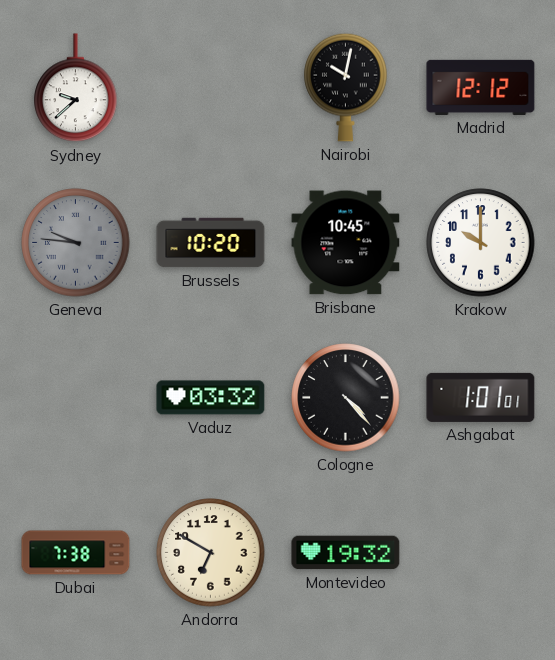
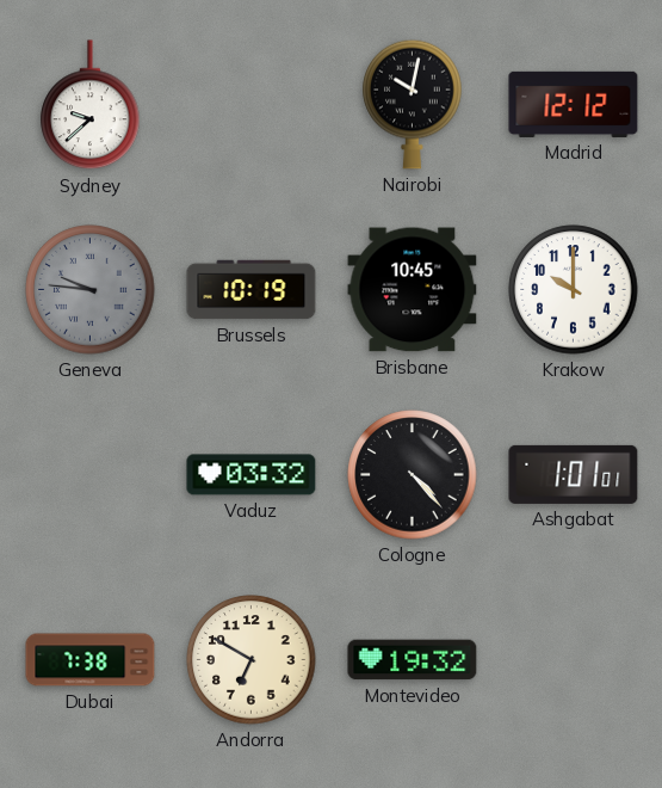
Brussels: 10:20 -> 10:19 (252, 290)
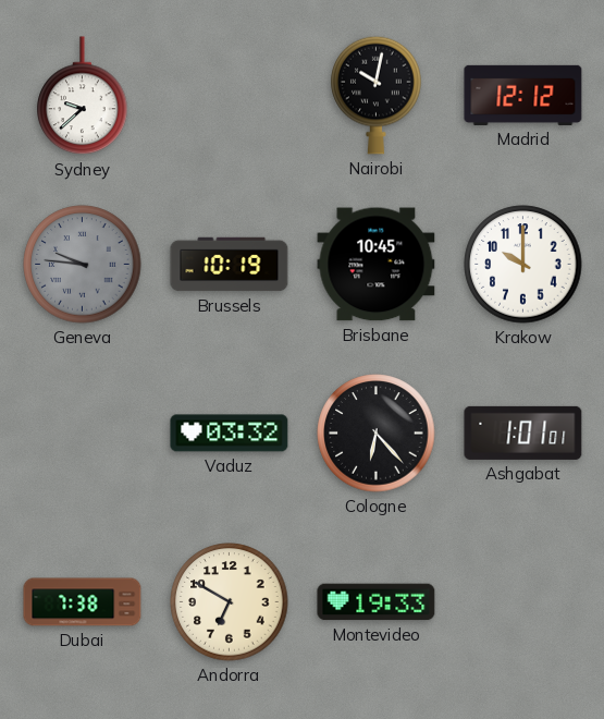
Cologne: 4:23 -> 6:23 (377, 434)
Montevideo: 19:32 -> 19:33 (377, 602)
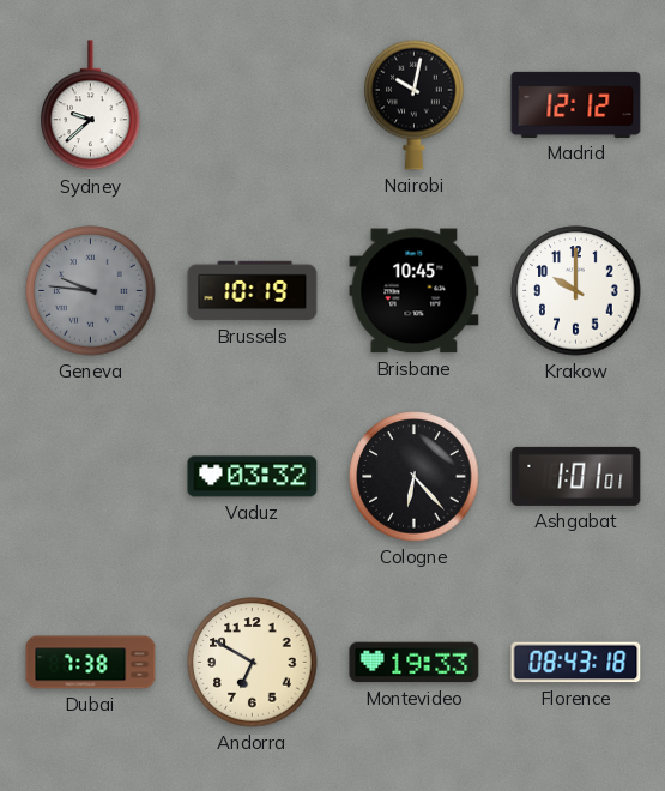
Florence: none -> 08:43 (576, 663)
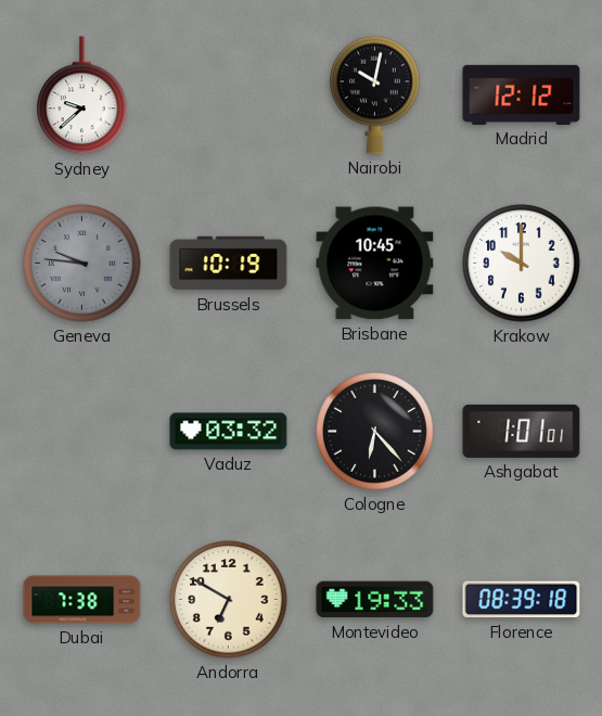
Florence: 08:43 -> 08:39 (522, 600)
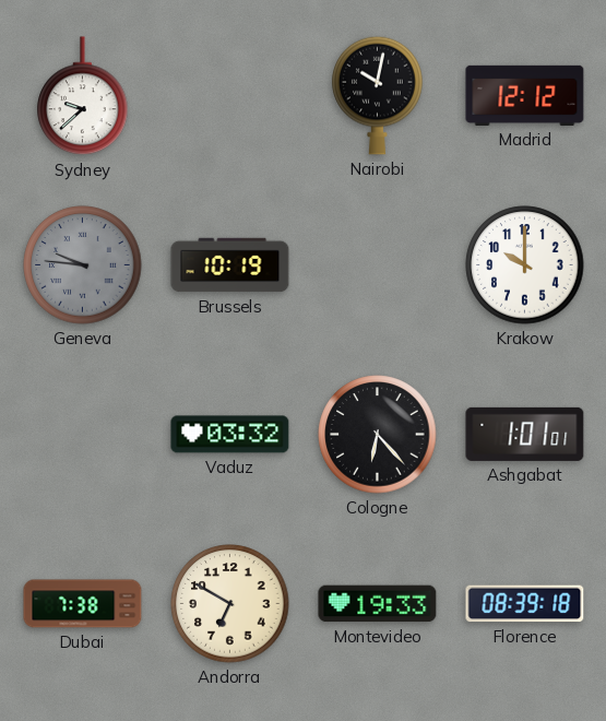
Brisbane: 10:45 -> none (375, 264)
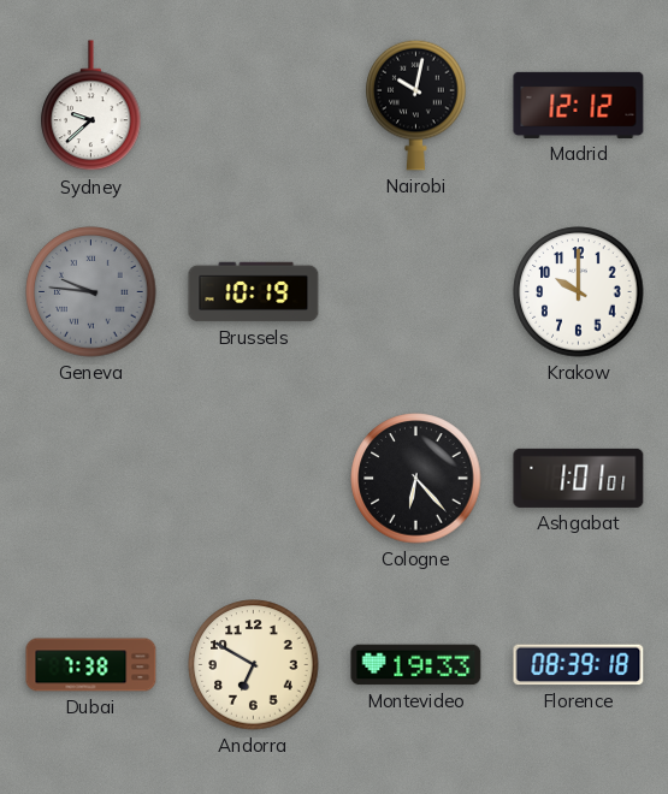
Vaduz: 03:32 -> none (230, 435)
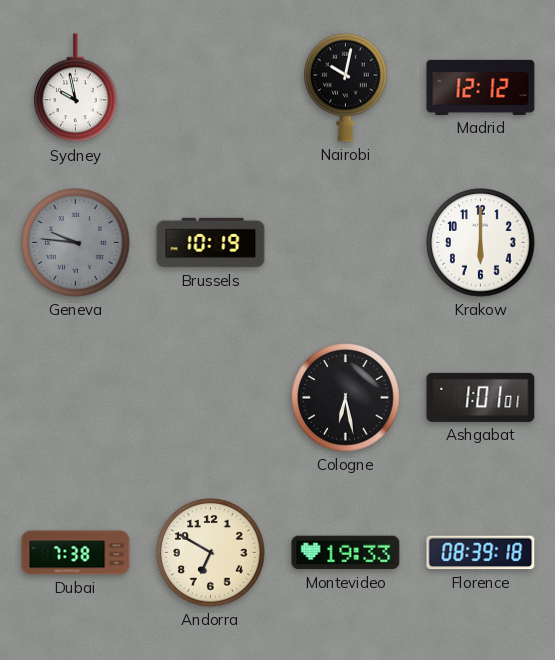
Sydney: 9:38 -> 9:58 (76, 88)
Krakow: 10:00 -> 6:00 (481, 243)
Cologne: 6:23 -> 6:28 (346, 398)
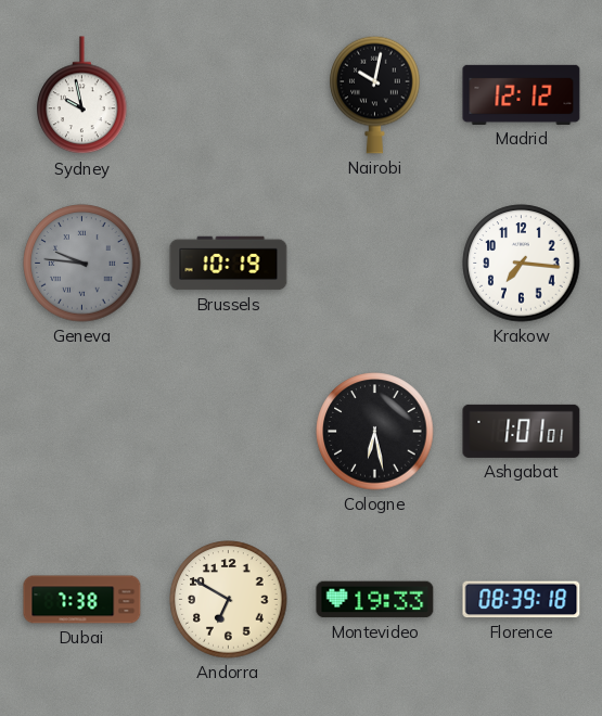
Krakow: 6:00 -> 7:16 (522, 264)
